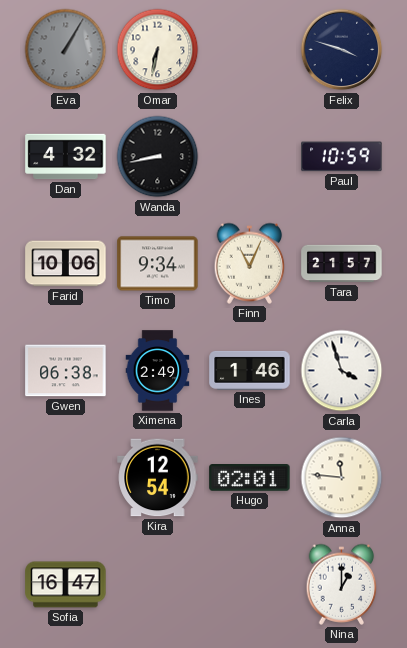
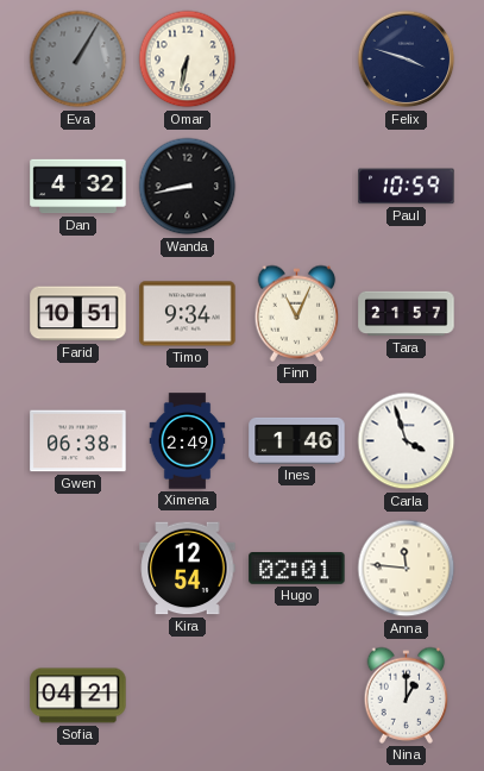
Farid: 10:06 -> 10:51 (78, 314)
Sofia: 16:47 -> 04:21 (78, 696)
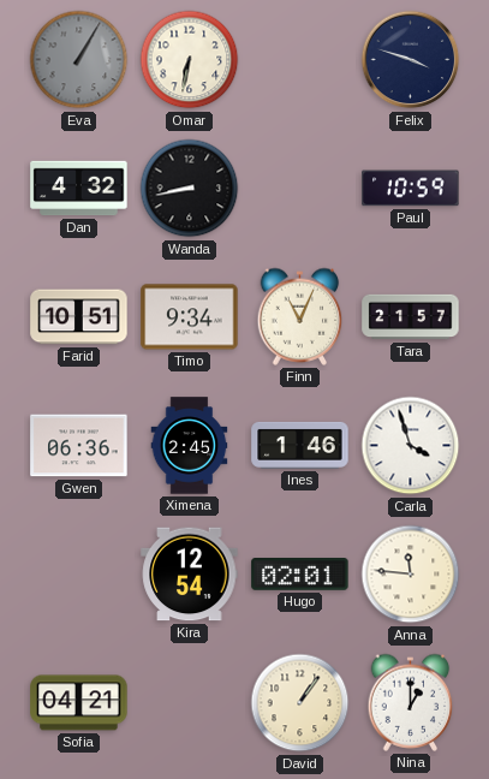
Gwen: 06:38 -> 06:36 (79, 446)
Ximena: 2:49 -> 2:45 (190, 446)
David: none -> 1:06 (300, 703)
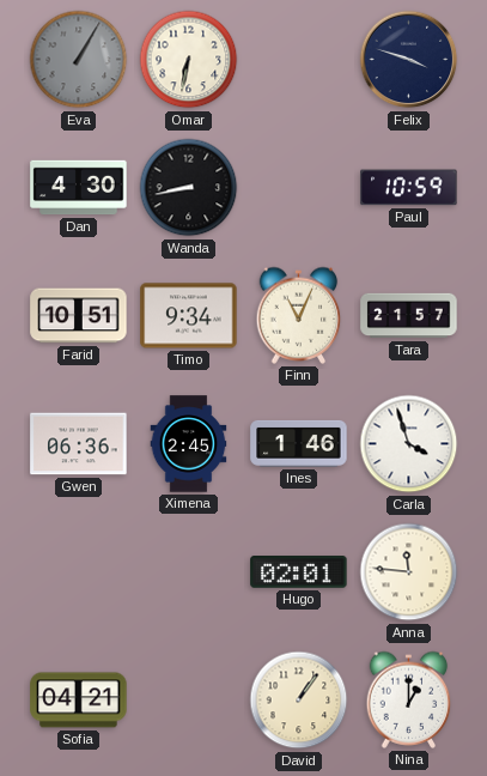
Dan: 4:32 -> 4:30 (79, 188)
Kira: 12:54 -> none (190, 575)
